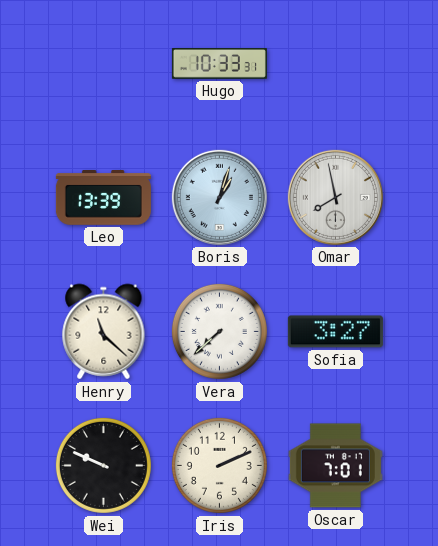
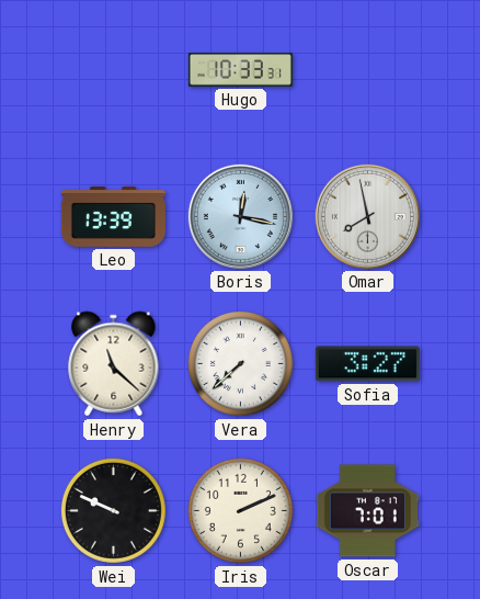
Boris: 1:03 -> 12:17 (240, 216)
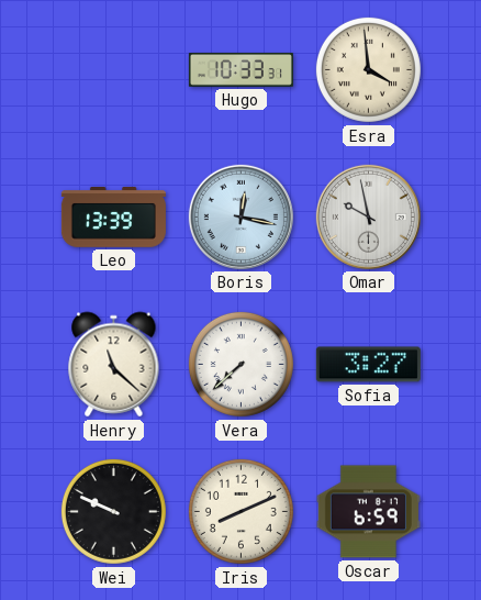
Esra: none -> 3:59 (368, 69)
Omar: 7:58 -> 9:58 (368, 216)
Iris: 2:11 -> 8:11 (240, 511)
Oscar: 7:01 -> 6:59 (368, 512)
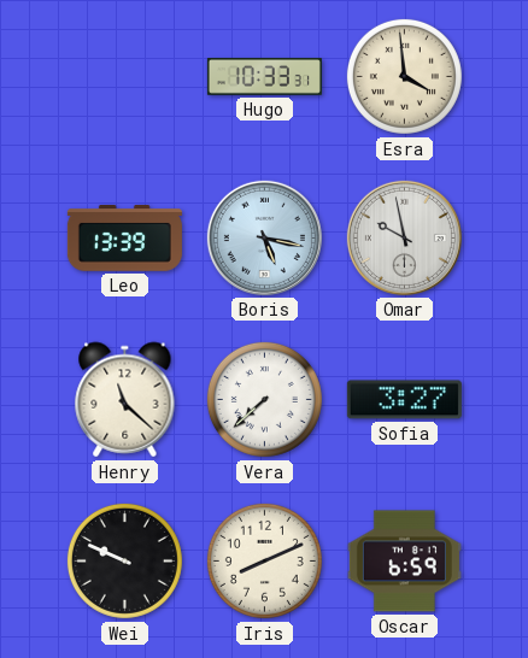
Boris: 12:17 -> 5:17 (264, 237)
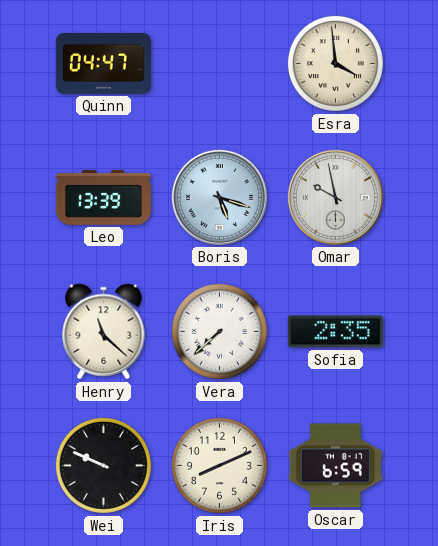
Quinn: none -> 04:47 (103, 63)
Hugo: 10:33 -> none (264, 77)
Boris: 5:17 -> 5:18 (219, 197)
Sofia: 3:27 -> 2:35 (335, 332)
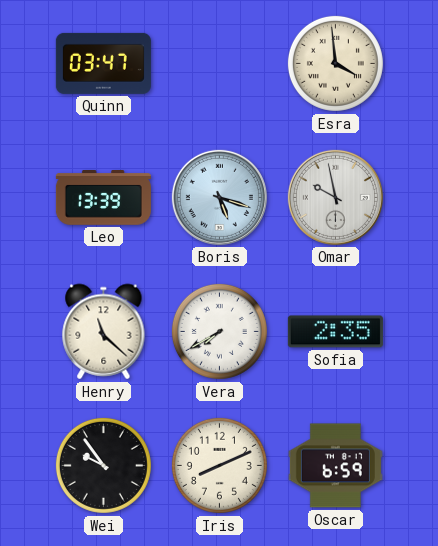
Quinn: 04:47 -> 03:47 (103, 63)
Vera: 7:38 -> 7:40 (219, 331)
Wei: 9:49 -> 9:54 (103, 465)
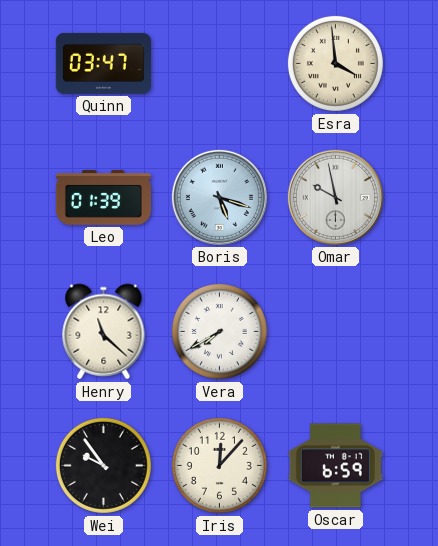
Leo: 13:39 -> 01:39 (103, 198)
Sofia: 2:35 -> none (335, 332)
Iris: 8:11 -> 12:07 (219, 465)
